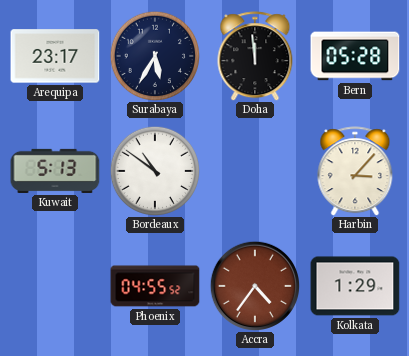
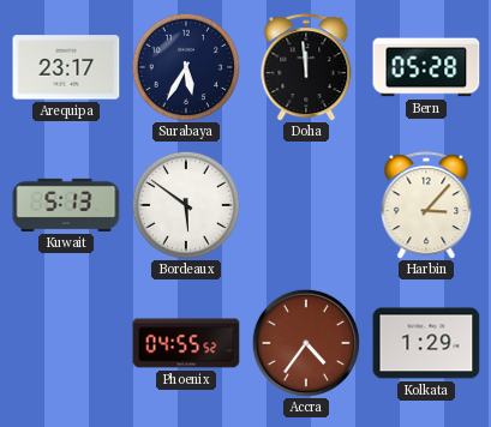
Bordeaux: 10:51 -> 5:51 (185, 204)
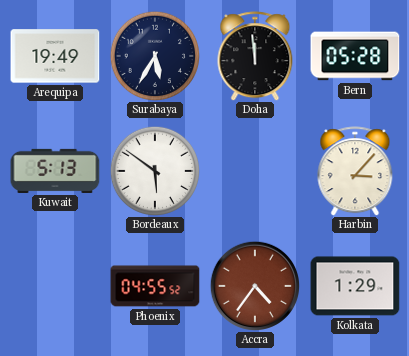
Arequipa: 23:17 -> 19:49 (55, 56)
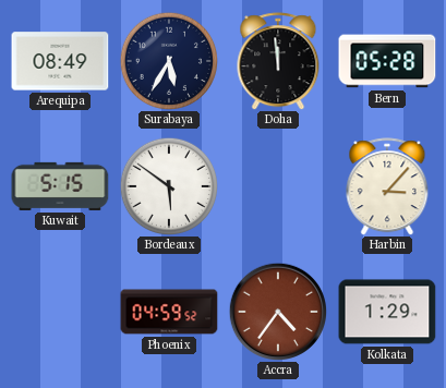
Arequipa: 19:49 -> 08:49 (60, 61)
Kuwait: 5:13 -> 5:15 (60, 186)
Phoenix: 04:55 -> 04:59 (169, 312)
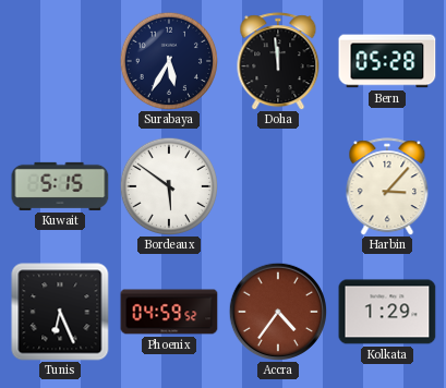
Arequipa: 08:49 -> none (60, 61)
Tunis: none -> 6:26 (60, 312)
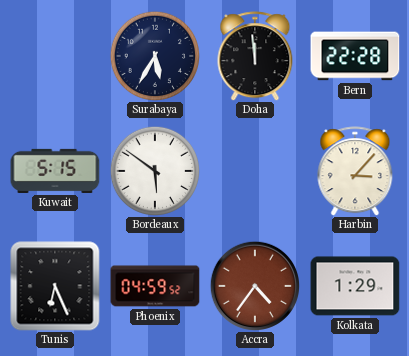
Bern: 05:28 -> 22:28 (355, 56)
